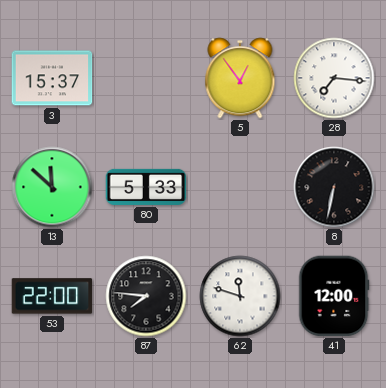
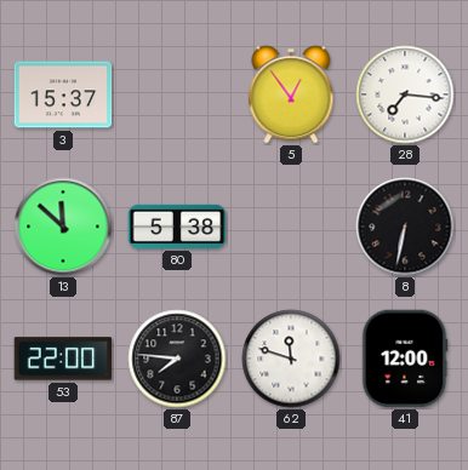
80: 5:33 -> 5:38 (177, 227)
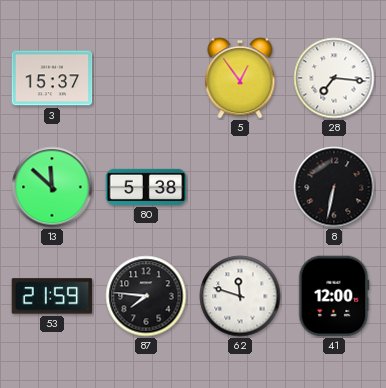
53: 22:00 -> 21:59 (52, 296)
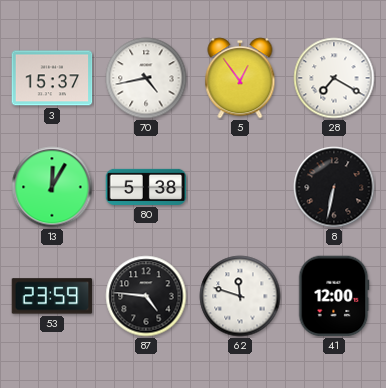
70: none -> 4:43 (146, 78)
28: 7:16 -> 7:20 (334, 78)
13: 11:52 -> 12:05 (52, 187)
53: 21:59 -> 23:59 (52, 296)
87: 7:46 -> 4:46 (146, 296)
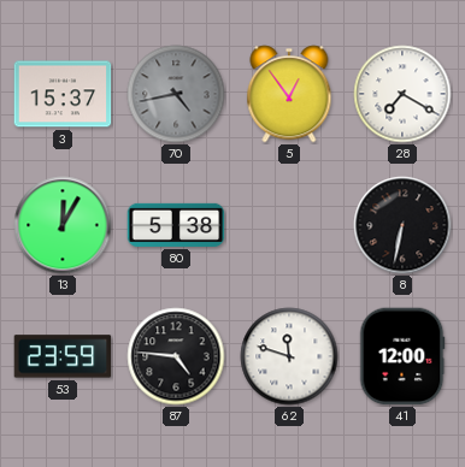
70 dial: white -> grey (176, 94)
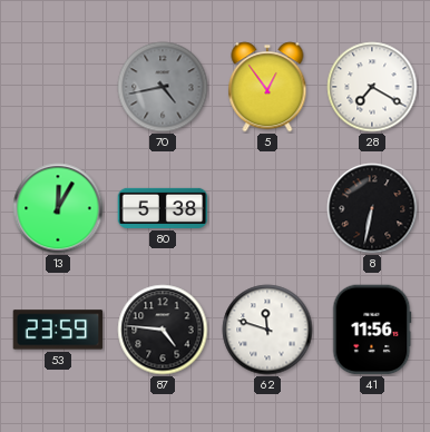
3: 15:37 -> none (63, 94)
41: 12:00 -> 11:56 (372, 330)
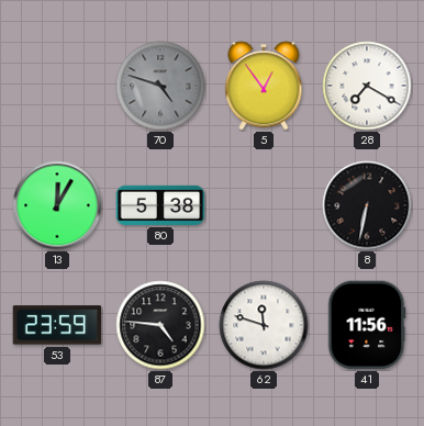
70: 4:43 -> 4:48 (160, 86)
